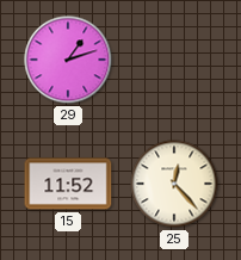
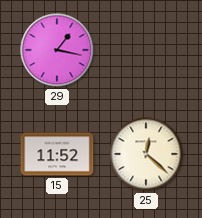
29: 1:12 -> 1:17 (57, 50)
25: 12:23 -> 12:22 (146, 154)
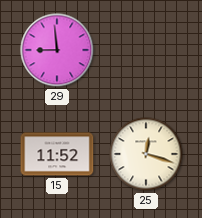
29: 1:17 -> 8:59 (57, 50)
25: 12:22 -> 12:18 (146, 154)
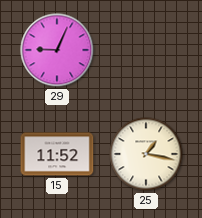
29: 8:59 -> 9:04 (57, 50)
25: 12:18 -> 1:17 (146, 154)
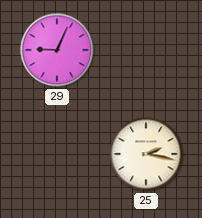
15: 11:52 -> none (57, 154)
25: 1:17 -> 2:17 (146, 154)
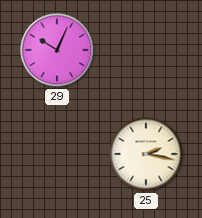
29: 9:04 -> 10:04 (57, 50)
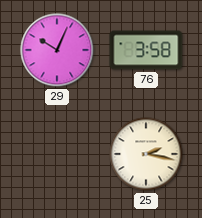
76: none -> 3:58 (146, 50)
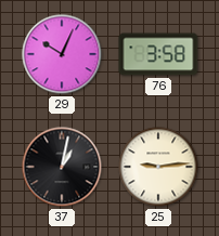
37: none -> 1:02 (62, 167)
25: 2:17 -> 9:14 (158, 167)
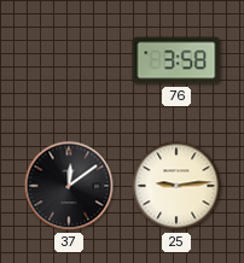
29: 10:04 -> none (62, 54)
37: 1:02 -> 12:09 (69, 186)
